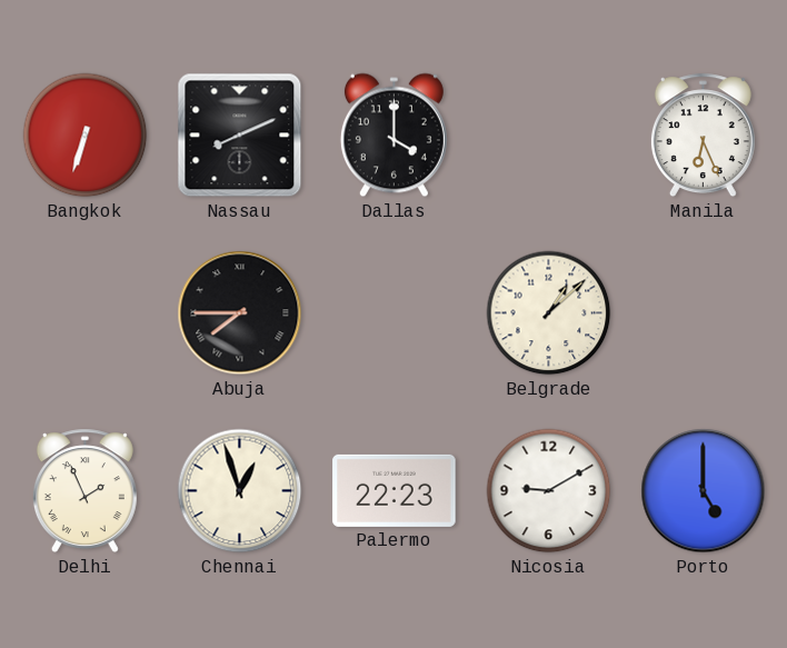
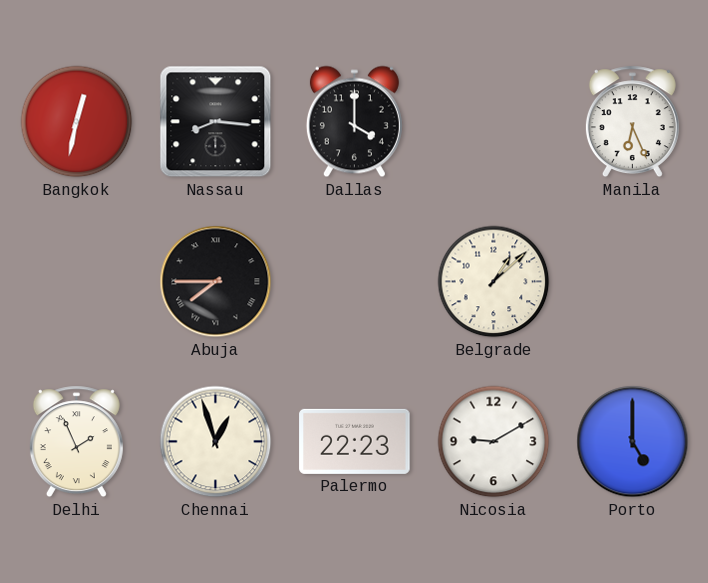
Bangkok: 6:33 -> 12:32 (77, 122)
Nassau: 8:11 -> 8:16 (216, 122)
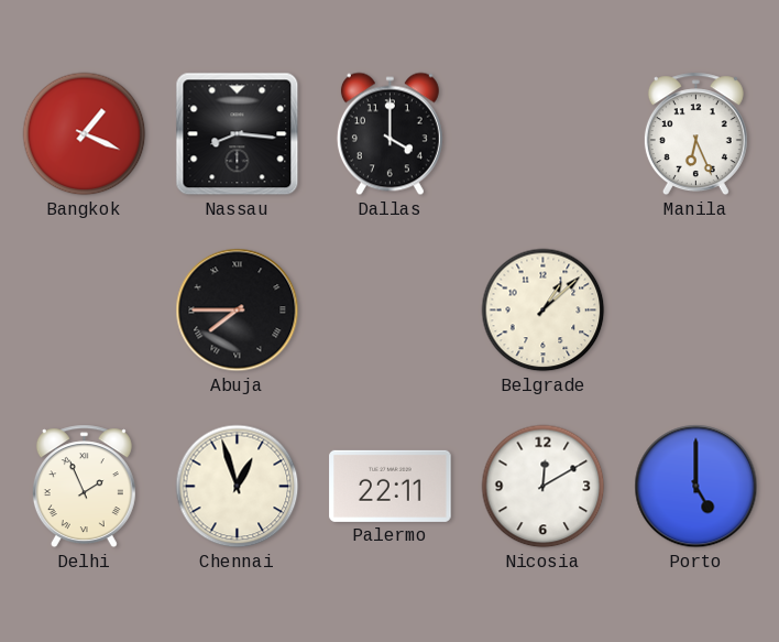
Bangkok: 12:32 -> 1:19 (85, 134)
Palermo: 22:23 -> 22:11 (391, 486)
Nicosia: 9:10 -> 12:10 (544, 487)
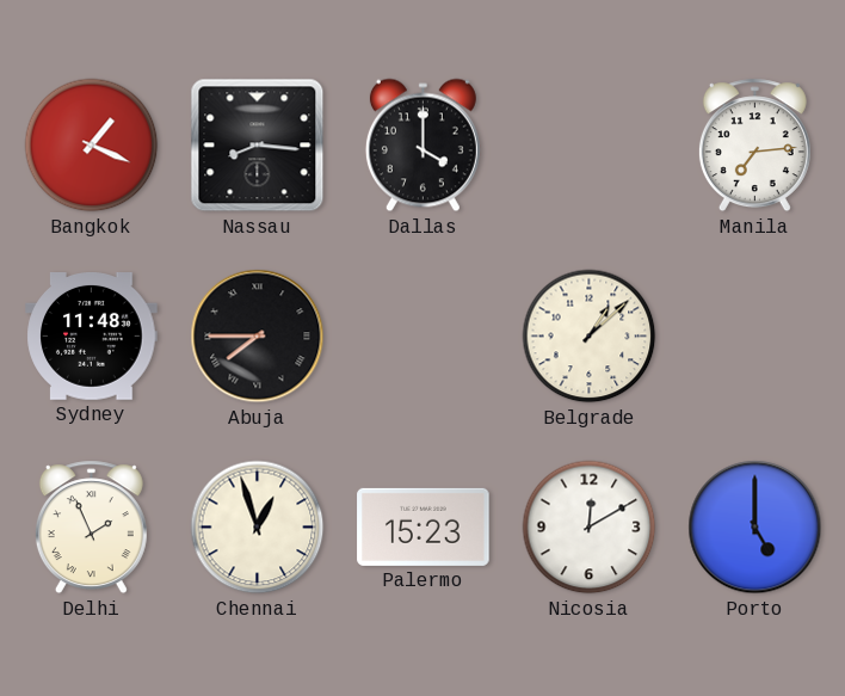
Manila: 6:26 -> 7:14 (754, 146)
Sydney: none -> 11:48 (92, 337)
Palermo: 22:11 -> 15:23 (424, 526)
